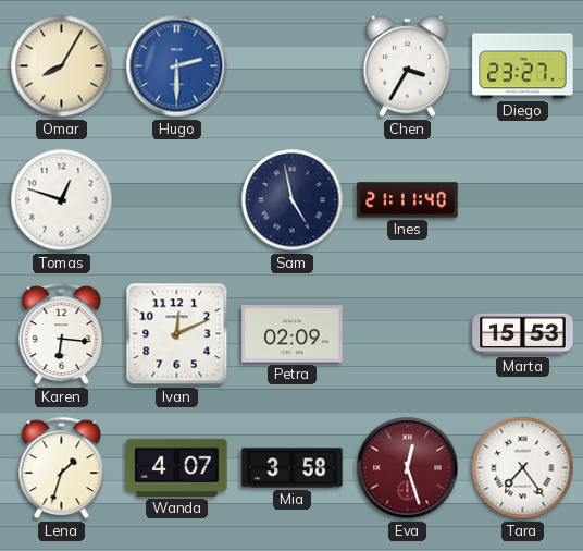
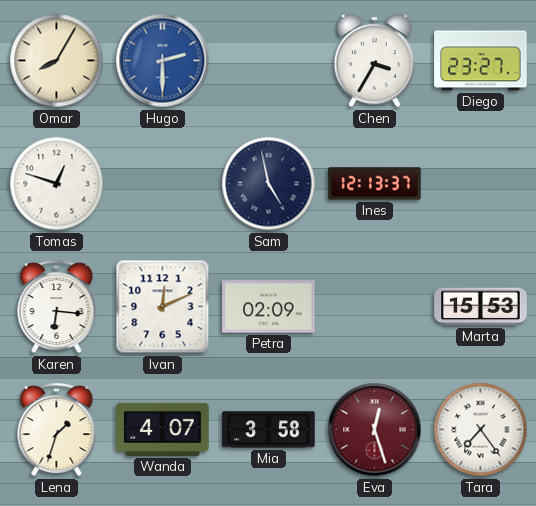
Ines: 21:11 -> 12:13 (375, 184)
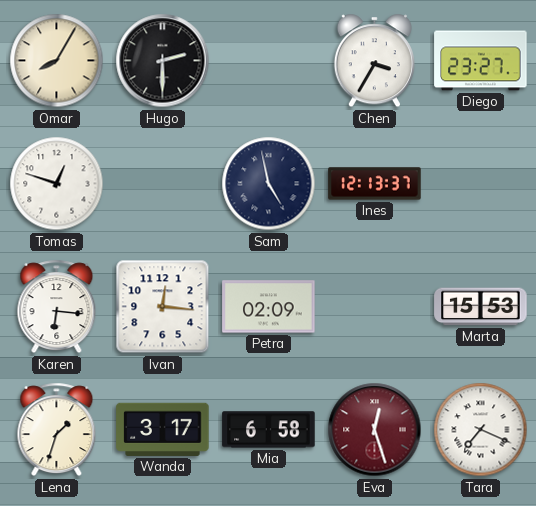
Hugo dial: blue -> black (163, 61)
Ivan: 12:11 -> 12:16 (163, 307)
Wanda: 4:07 -> 3:17 (163, 429)
Mia: 3:58 -> 6:58 (269, 430)
Tara: 7:24 -> 7:19 (481, 430)
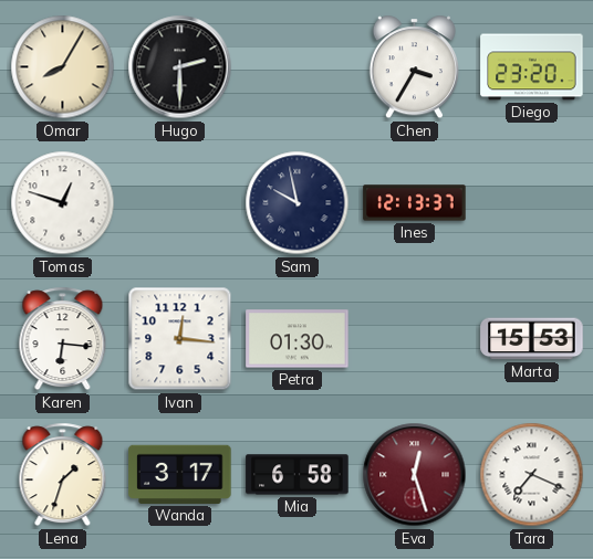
Diego: 23:27 -> 23:20 (532, 67)
Sam: 4:58 -> 9:58 (298, 203)
Petra: 02:09 -> 01:30 (298, 339)
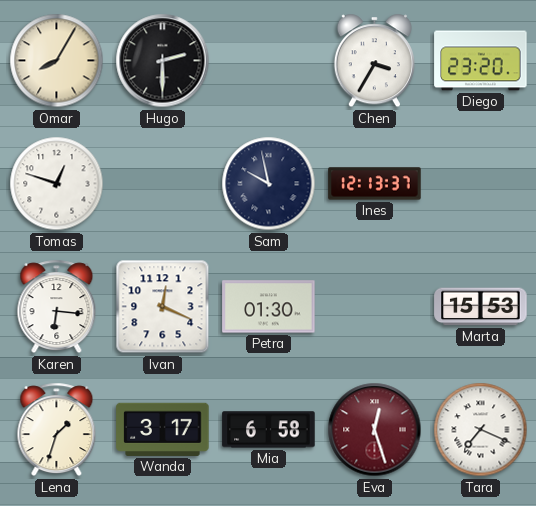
Ivan: 12:16 -> 12:19 (163, 307)
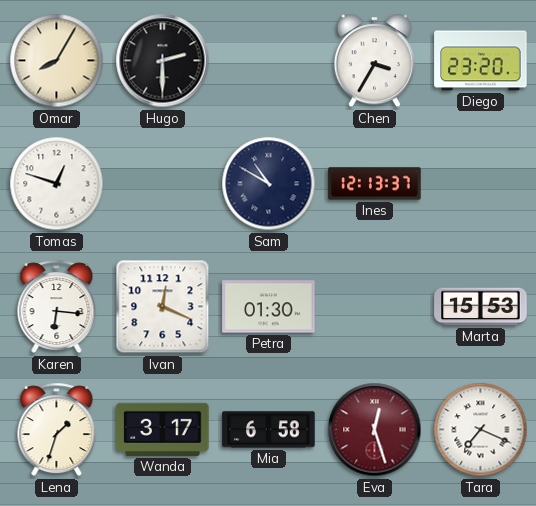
Sam: 9:58 -> 10:50 (269, 184)
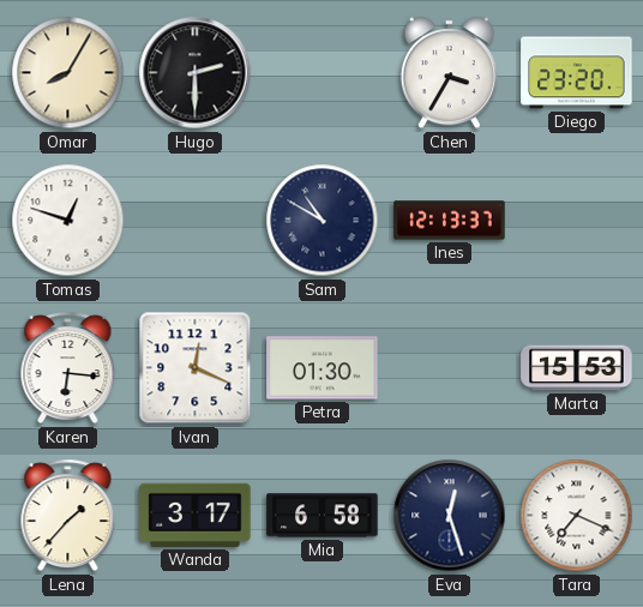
Lena: 1:33 -> 1:37 (68, 516)
Eva dial: burgundy -> navy (450, 516)
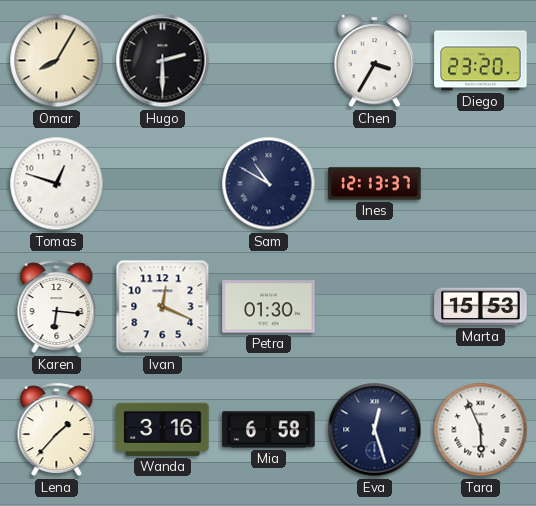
Wanda: 3:17 -> 3:16 (163, 429)
Tara: 7:19 -> 5:56 (481, 430)
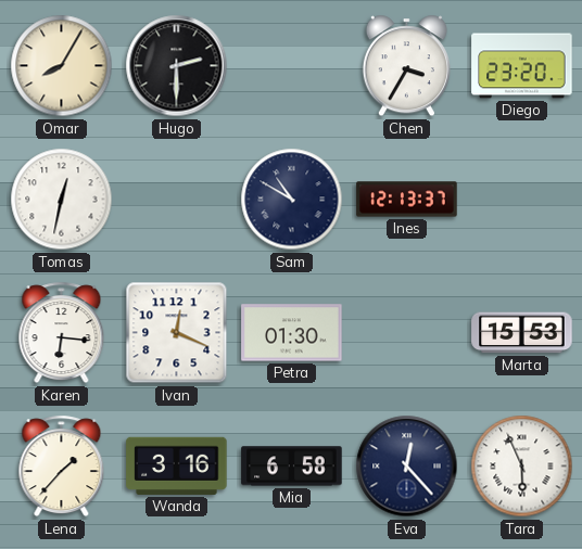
Tomas: 12:48 -> 12:32 (62, 200)
Eva: 12:27 -> 12:23 (407, 467)
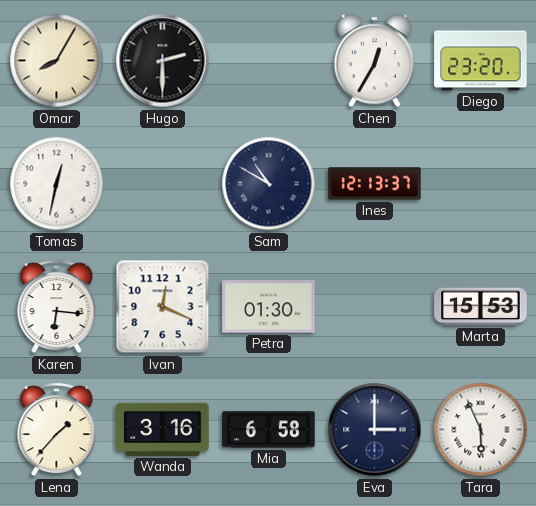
Chen: 3:35 -> 12:35 (374, 61)
Eva: 12:23 -> 3:00 (375, 430)
